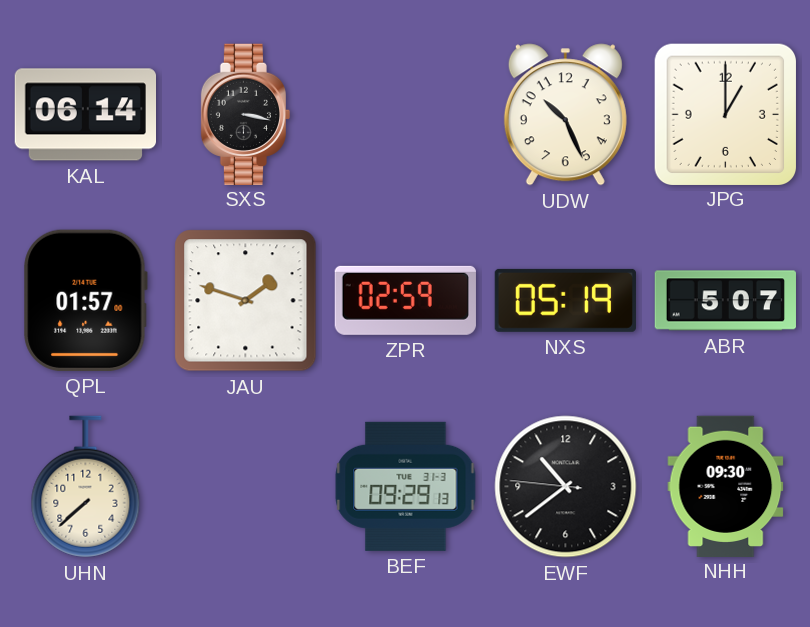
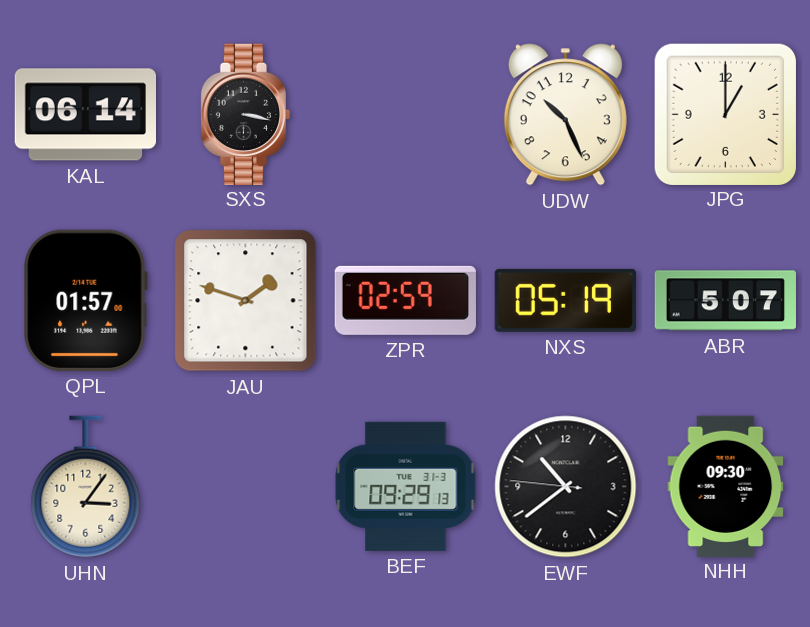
UHN: 7:38 -> 3:06 (86, 487)
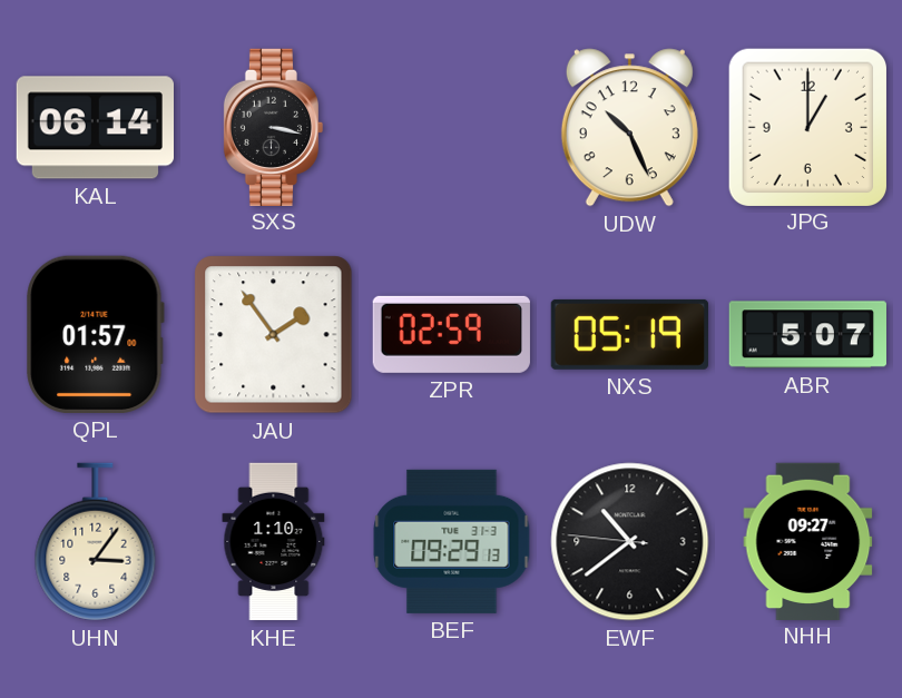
JAU: 1:48 -> 1:54 (274, 335)
KHE: none -> 1:10 (274, 542)
NHH: 09:30 -> 09:27 (808, 541)
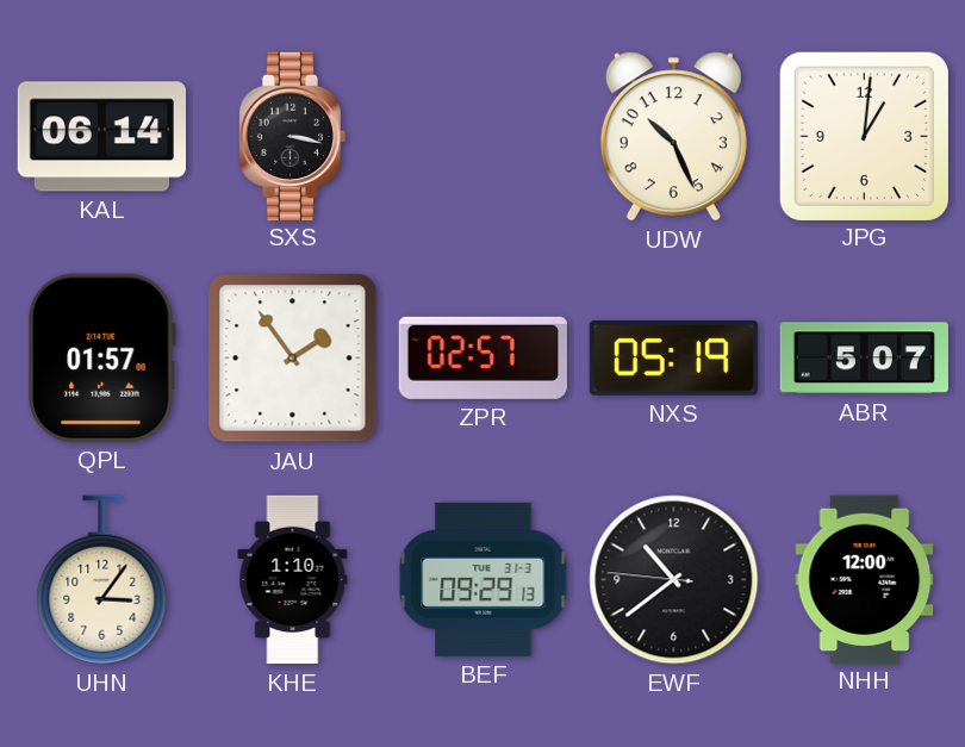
JPG: 1:00 -> 1:01 (864, 136)
ZPR: 02:59 -> 02:57 (482, 357)
NHH: 09:27 -> 12:00 (865, 579)
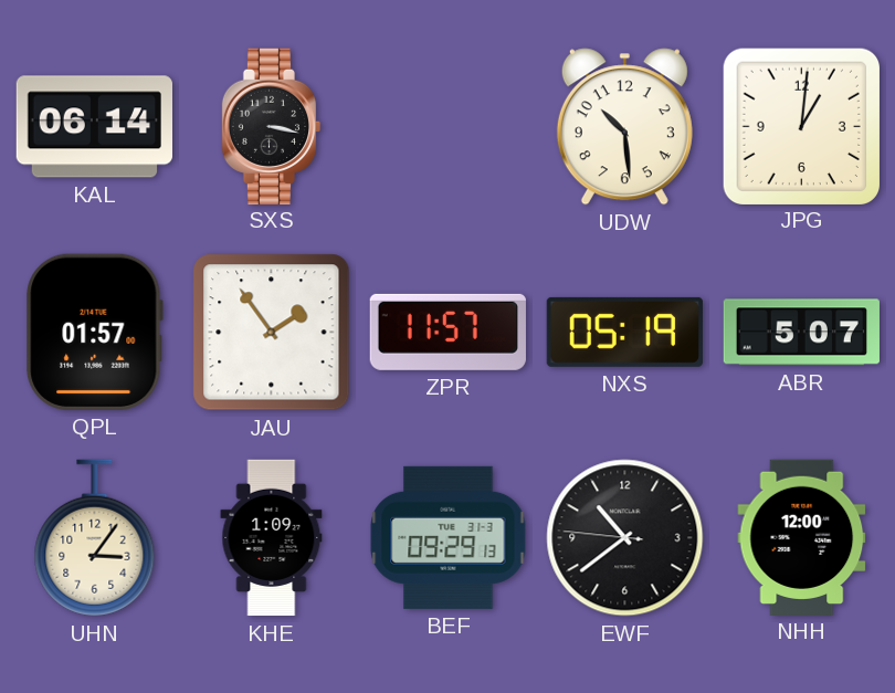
UDW: 10:26 -> 10:29 (624, 127)
ZPR: 02:57 -> 11:57 (447, 332)
KHE: 1:10 -> 1:09 (272, 538)
